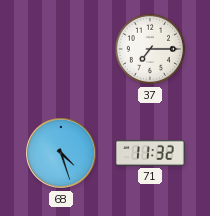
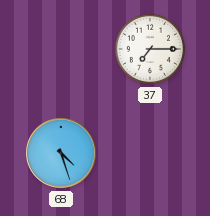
71: 11:32 -> none (151, 153)
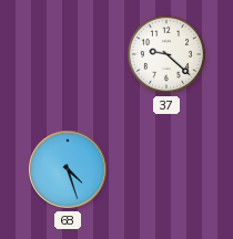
37: 7:15 -> 9:22 (166, 54)
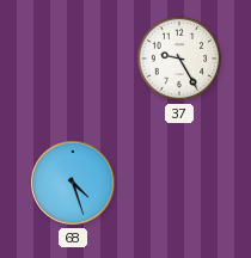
37: 9:22 -> 9:25 (179, 59)
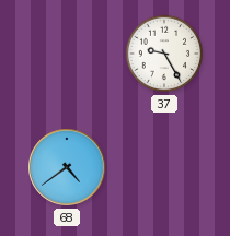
68: 4:27 -> 4:39 (67, 167)
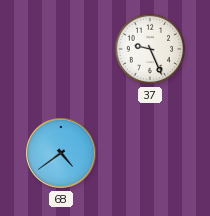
37: 9:25 -> 9:26 (150, 49)
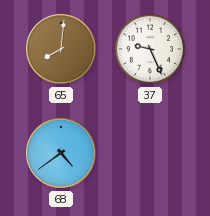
65: none -> 8:01 (61, 49)
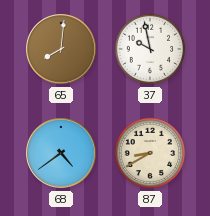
37: 9:26 -> 9:58 (150, 49)
87: none -> 8:40 (150, 153)
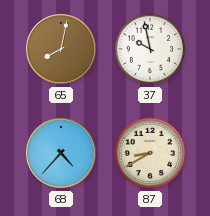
65: 8:01 -> 8:02 (61, 49)
68: 4:39 -> 4:37 (61, 153)
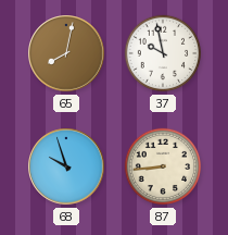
68: 4:37 -> 9:57 (66, 166)
87: 8:40 -> 8:44 (163, 166)
